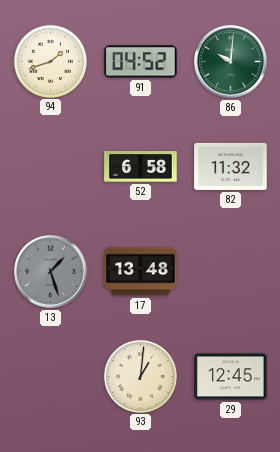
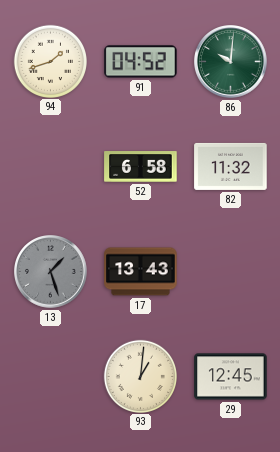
17: 13:48 -> 13:43 (141, 272)
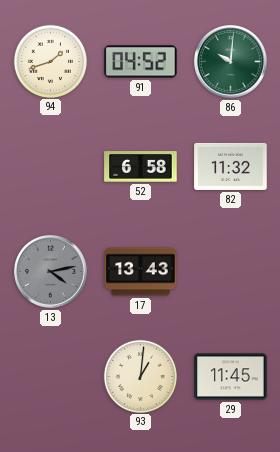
13: 1:27 -> 4:13 (51, 272)
29: 12:45 -> 11:45 (231, 377)
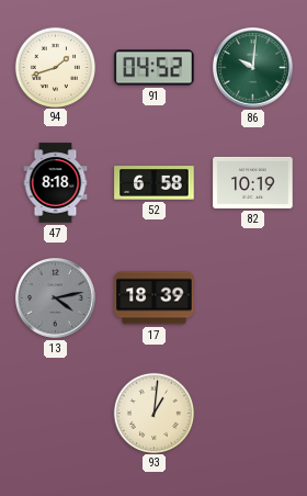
47: none -> 8:18 (56, 183)
82: 11:32 -> 10:19 (253, 182)
17: 13:43 -> 18:39 (155, 298)
29: 11:45 -> none (231, 377)
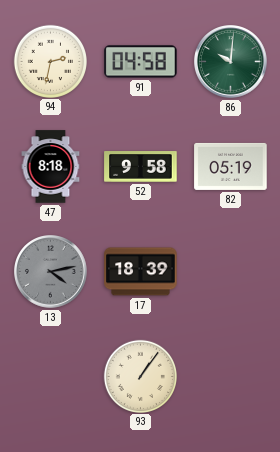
94: 1:42 -> 2:32 (50, 61)
91: 04:52 -> 04:58 (141, 62)
52: 6:58 -> 9:58 (141, 167)
82: 10:19 -> 05:19 (231, 166)
93: 1:01 -> 1:06 (140, 376)
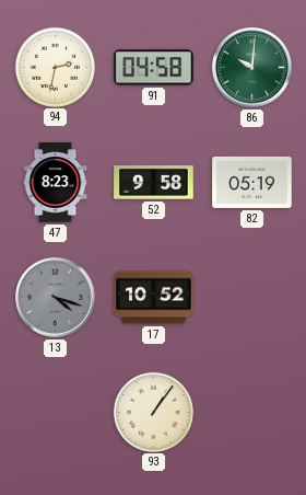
47: 8:18 -> 8:23 (56, 183)
13: 4:13 -> 4:18 (56, 298)
17: 18:39 -> 10:52 (154, 298)
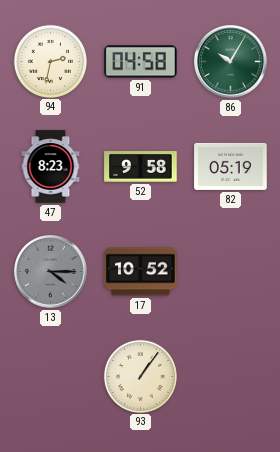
86: 10:01 -> 10:05 (231, 62)
13: 4:18 -> 4:15 (51, 272)
